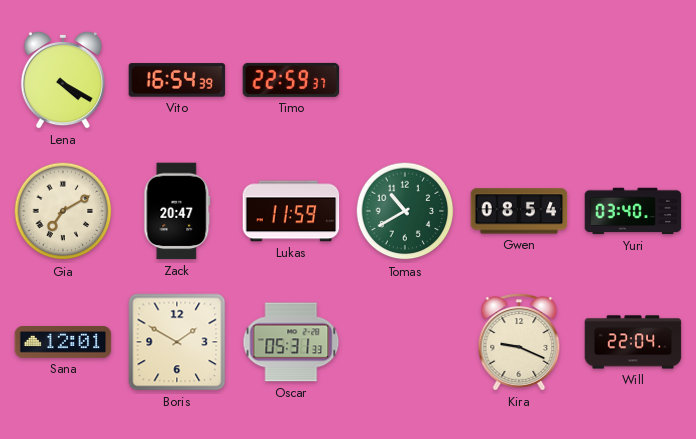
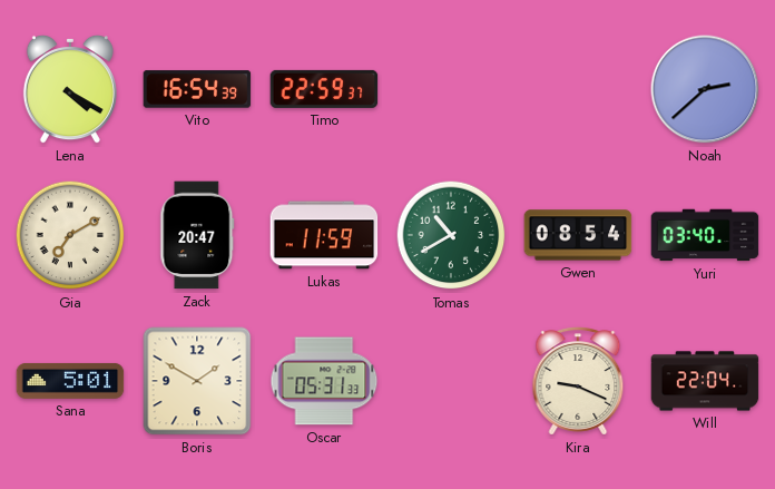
Noah: none -> 2:38 (705, 89)
Sana: 12:01 -> 5:01 (70, 381)
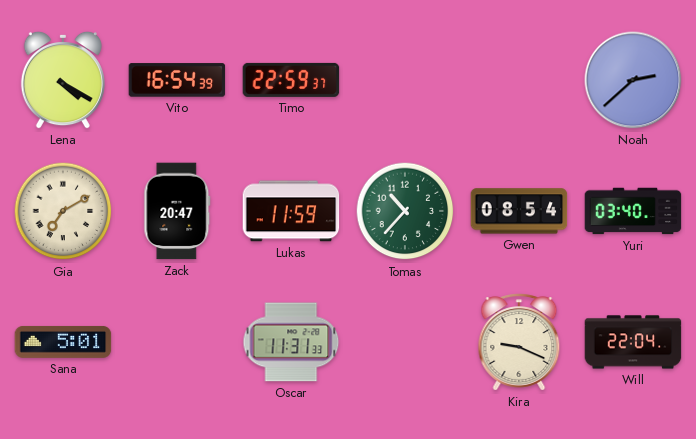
Tomas: 10:40 -> 10:37 (405, 211)
Boris: 1:50 -> none (197, 381)
Oscar: 05:31 -> 11:31 (291, 342)
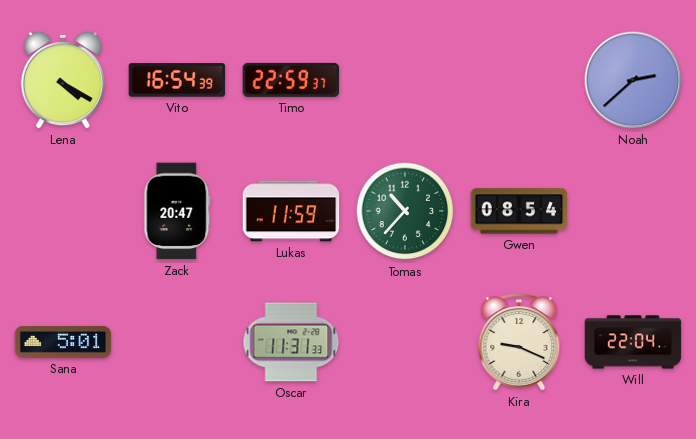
Gia: 7:10 -> none (63, 211)
Yuri: 03:40 -> none (633, 211)
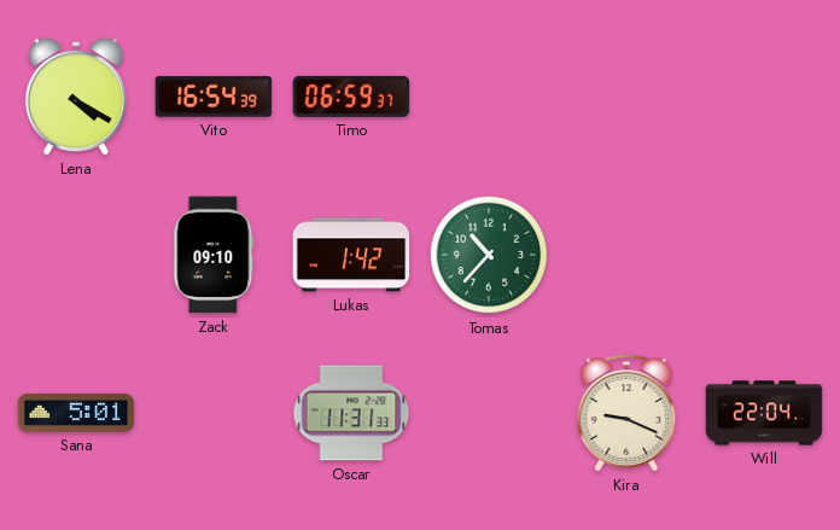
Timo: 22:59 -> 06:59 (351, 97)
Noah: 2:38 -> none (633, 80)
Zack: 20:47 -> 09:10 (214, 255)
Lukas: 11:59 -> 1:42 (351, 255)
Gwen: 08:54 -> none (519, 211)
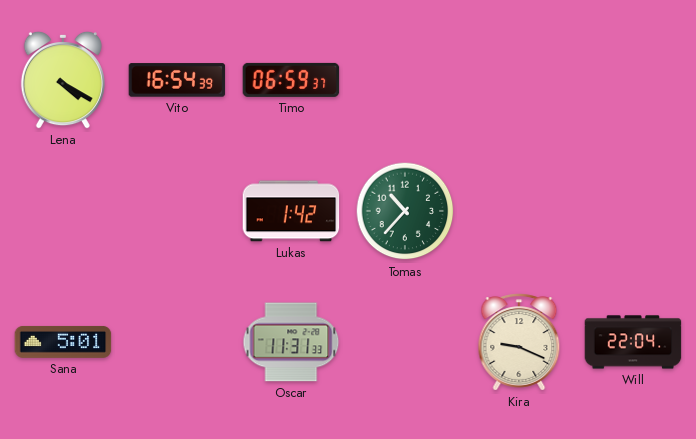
Zack: 09:10 -> none (214, 255)
